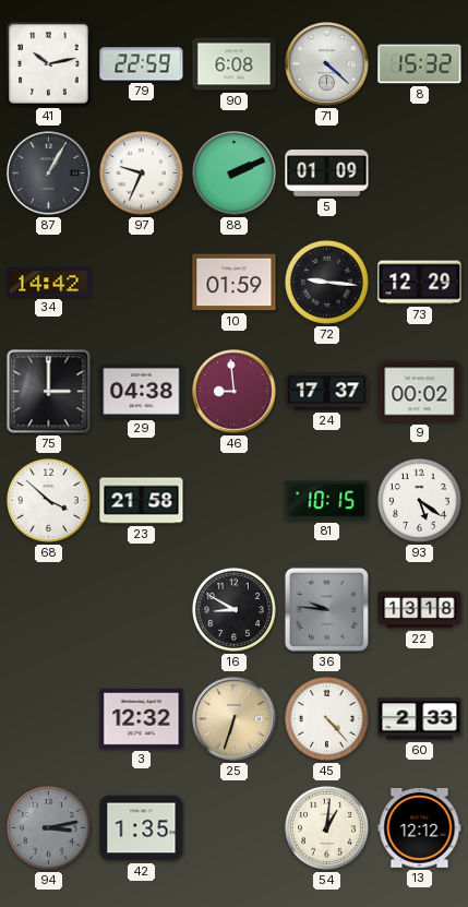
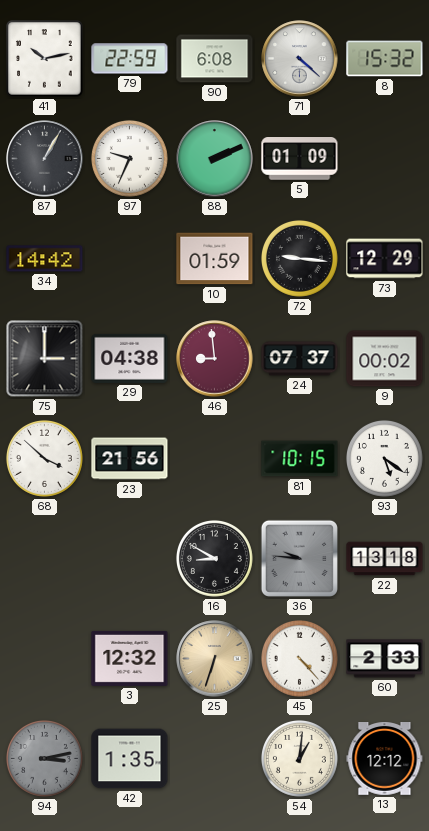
24: 17:37 -> 07:37 (300, 359)
23: 21:58 -> 21:56 (130, 459)
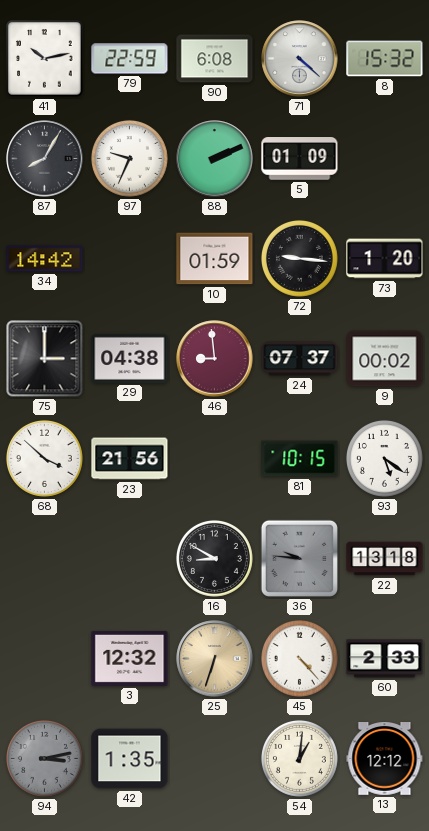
87: 1:05 -> 8:05 (45, 159)
73: 12:29 -> 1:20 (385, 259)
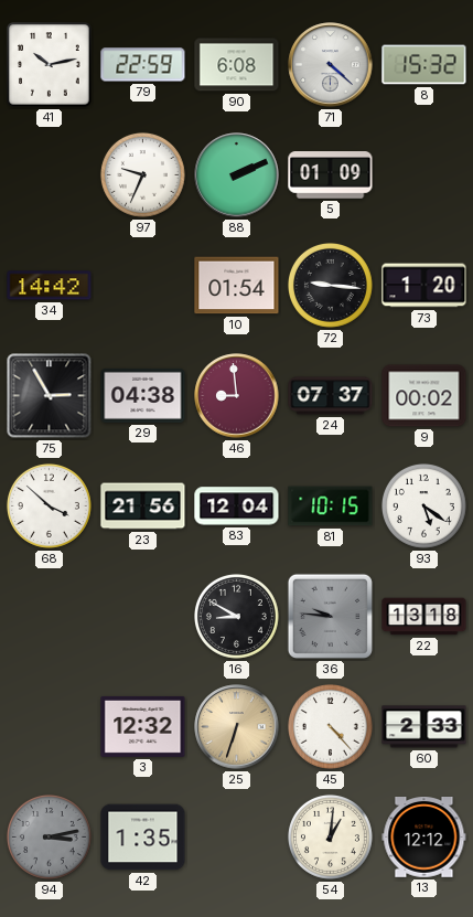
87: 8:05 -> none (45, 159)
10: 01:59 -> 01:54 (237, 286)
75: 3:00 -> 2:55 (50, 396)
83: none -> 12:04 (237, 507)
